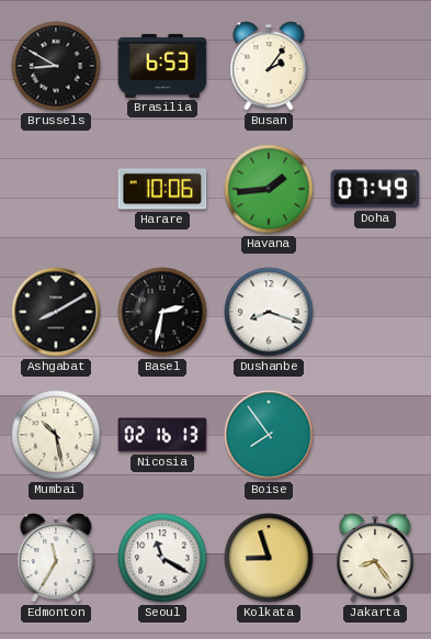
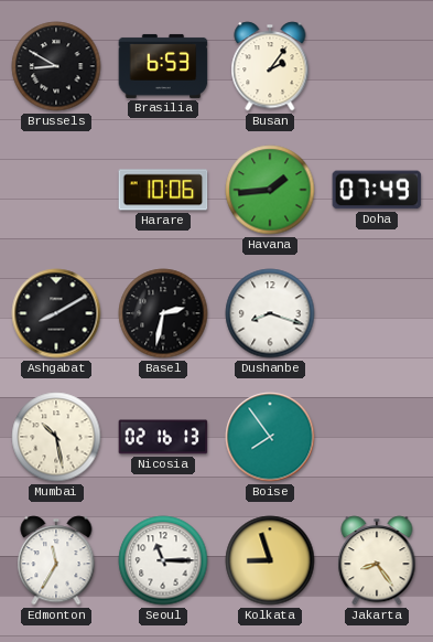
Seoul: 11:20 -> 11:15 (163, 560)
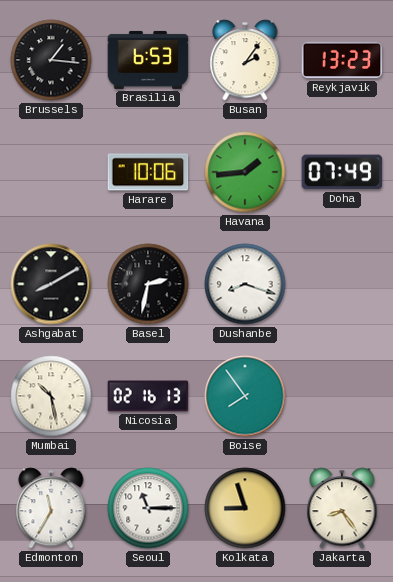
Brussels: 8:50 -> 1:16 (51, 60)
Reykjavik: none -> 13:23 (342, 60)
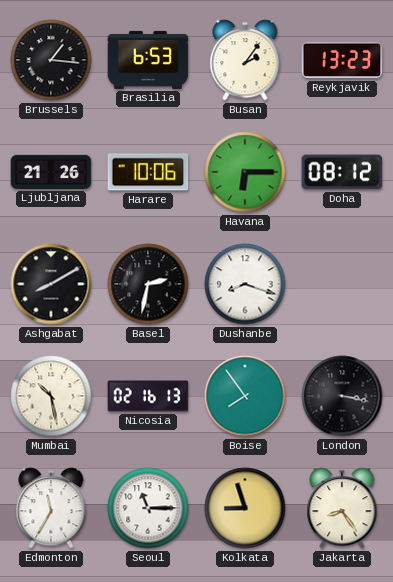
Ljubljana: none -> 21:26 (51, 172)
Havana: 1:44 -> 6:15 (245, 172)
Doha: 07:49 -> 08:12 (342, 172)
London: none -> 3:17 (342, 396)
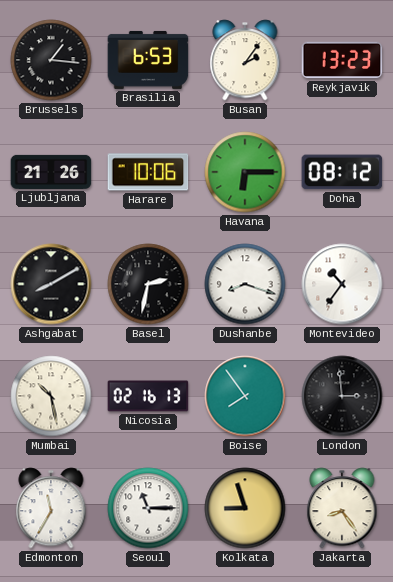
Montevideo: none -> 10:36 (342, 284)
London: 3:17 -> 2:59 (342, 396)
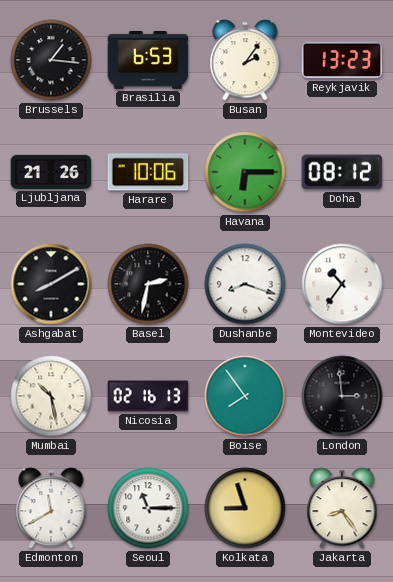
Edmonton: 11:35 -> 11:40 (51, 508)
